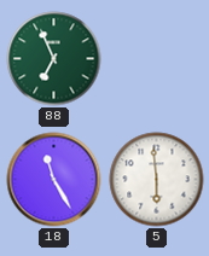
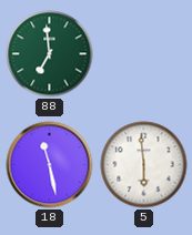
88: 6:56 -> 6:59 (50, 54)
18: 11:25 -> 11:28 (50, 165)
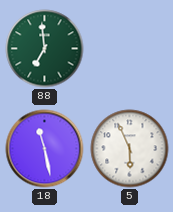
5: 5:59 -> 5:56 (130, 149)
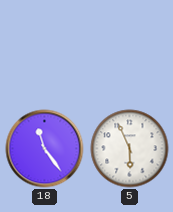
88: 6:59 -> none (45, 49)
18: 11:28 -> 11:24 (45, 149)
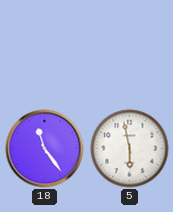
5: 5:56 -> 5:58 (130, 149)
